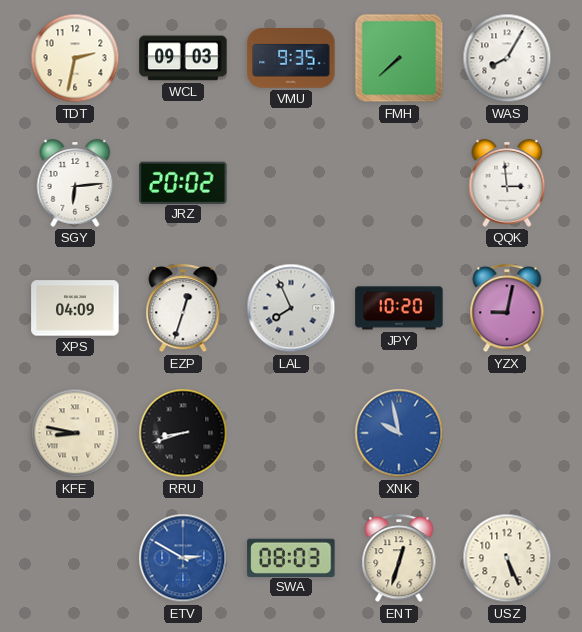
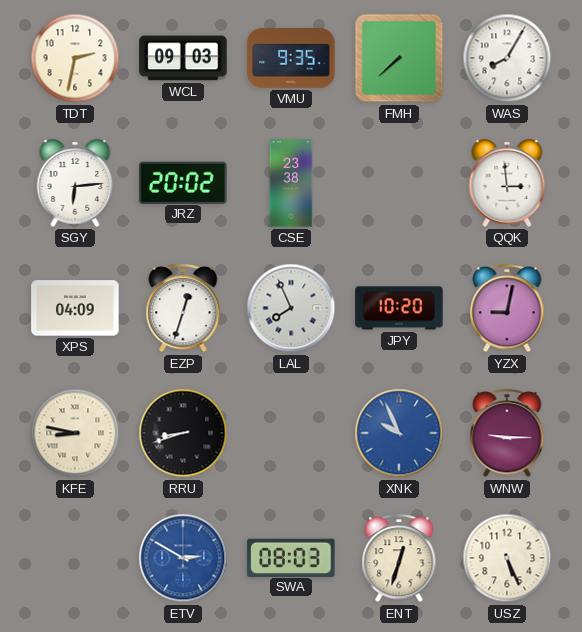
CSE: none -> 23:38 (291, 183)
XNK: 9:58 -> 9:56 (399, 433)
WNW: none -> 9:15 (507, 434)
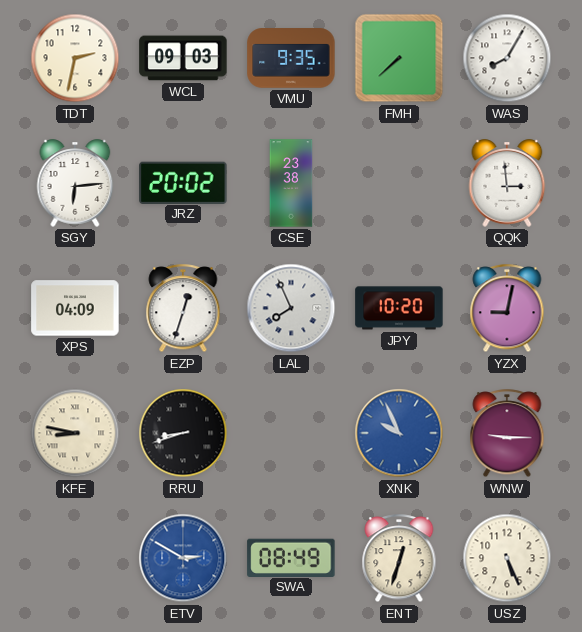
SWA: 08:03 -> 08:49 (291, 557)
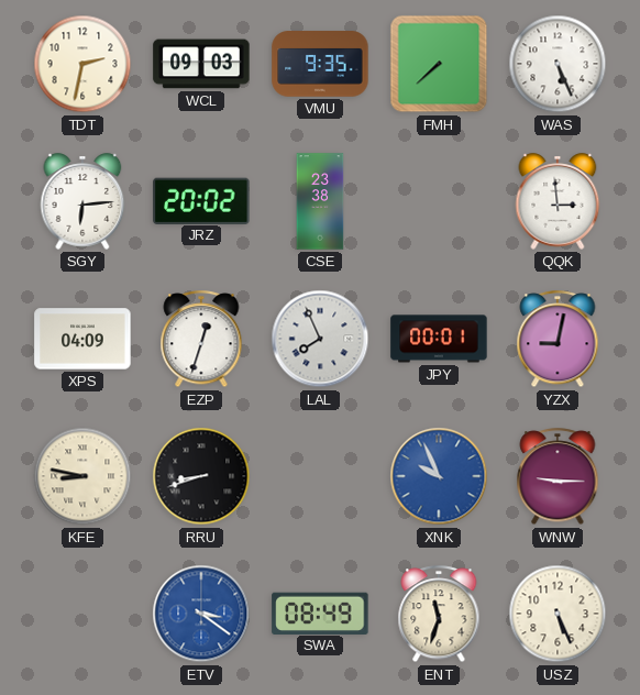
WAS: 8:05 -> 5:26 (558, 64)
JPY: 10:20 -> 00:01 (439, 339)
ETV: 2:50 -> 3:21 (201, 614)
ENT: 12:33 -> 11:33 (439, 615)
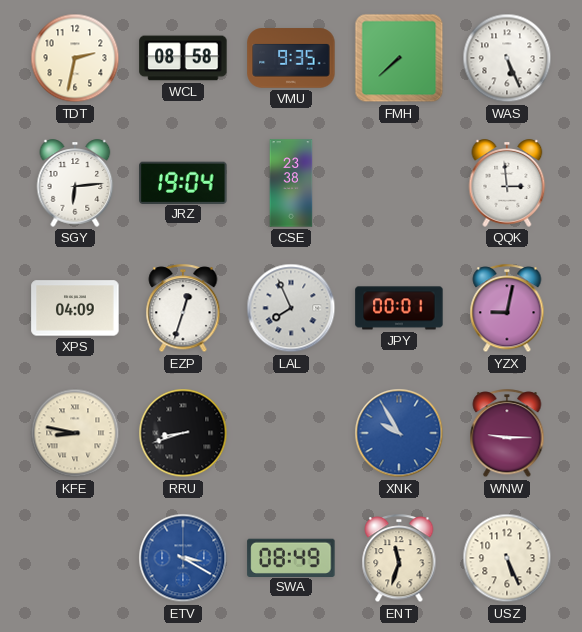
WCL: 09:03 -> 08:58 (183, 58)
JRZ: 20:02 -> 19:04 (183, 182)
XNK: 9:56 -> 9:55 (399, 433)
ETV: 3:21 -> 3:20 (183, 558)
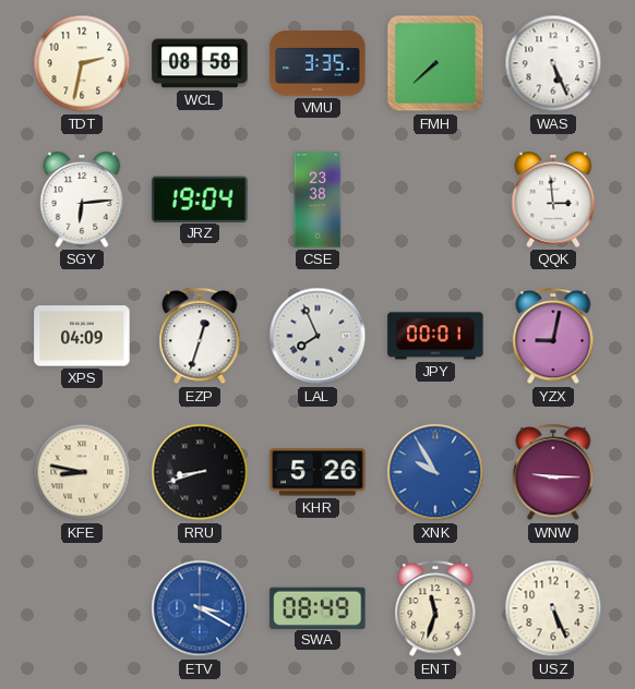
VMU: 9:35 -> 3:35 (317, 63)
KHR: none -> 5:26 (317, 472)
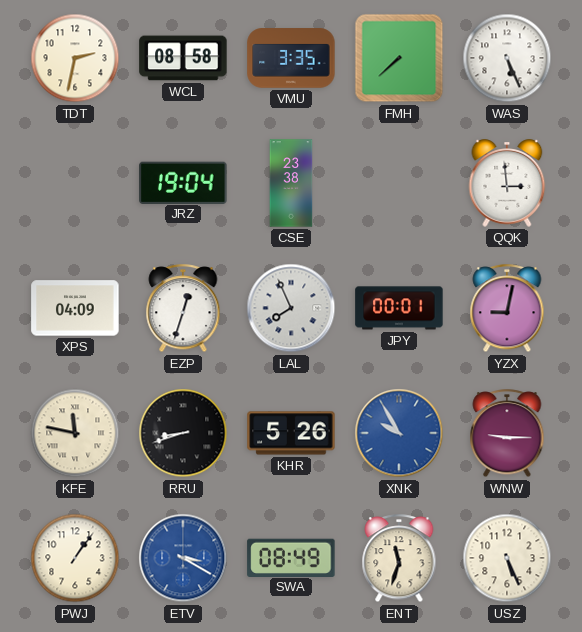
SGY: 6:14 -> none (82, 200)
KFE: 8:47 -> 11:47 (75, 433)
PWJ: none -> 1:06 (75, 558)
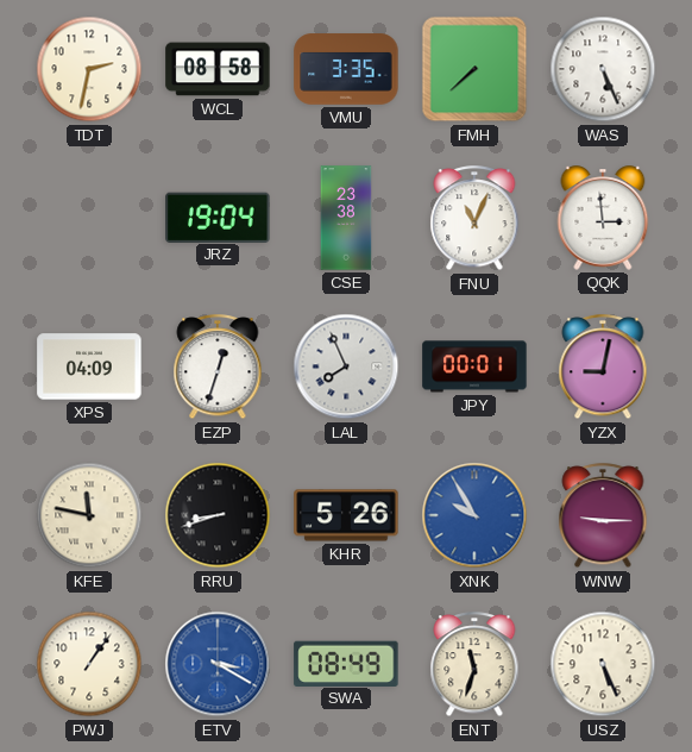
FNU: none -> 11:04 (474, 219)
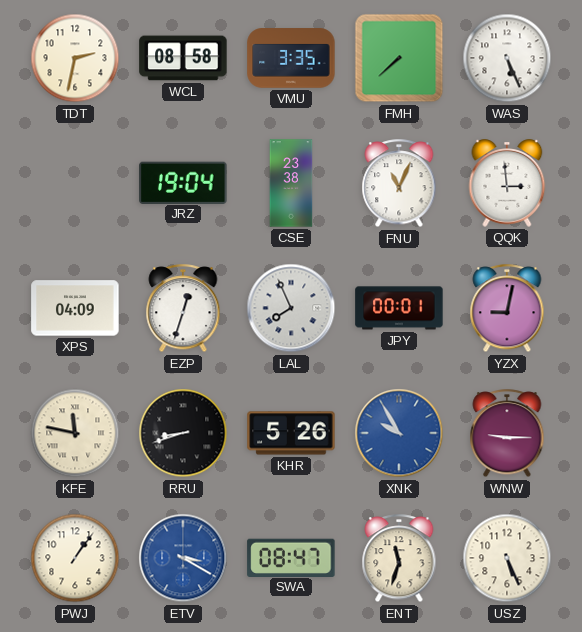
SWA: 08:49 -> 08:47 (291, 557)
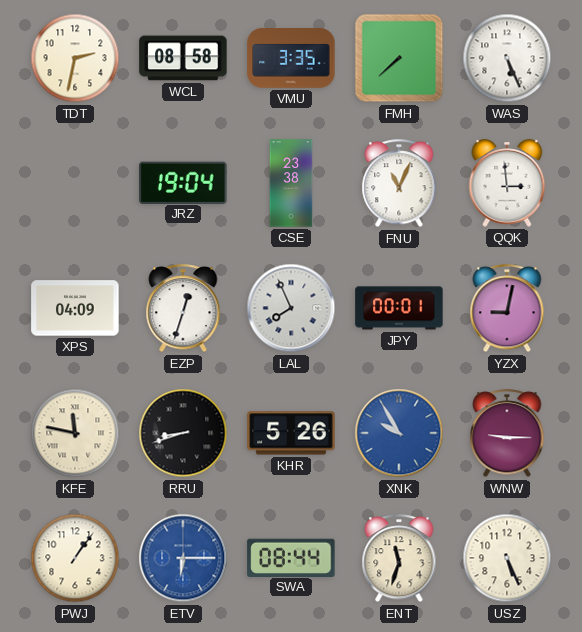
ETV: 3:20 -> 6:15 (183, 558)
SWA: 08:47 -> 08:44 (291, 557)
